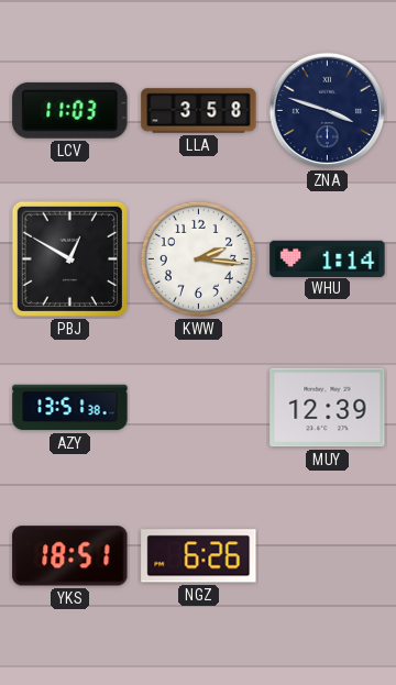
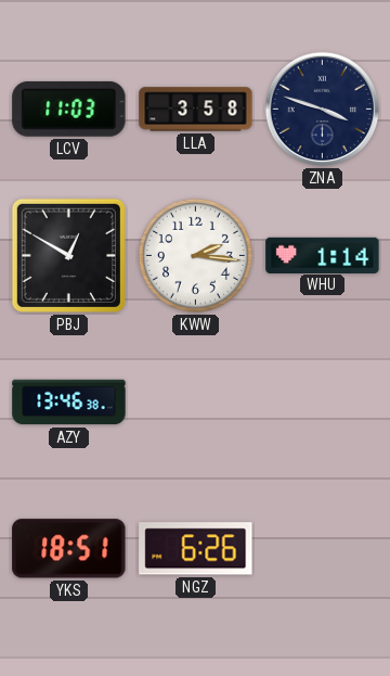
AZY: 13:51 -> 13:46 (69, 403)
MUY: 12:39 -> none (328, 408)
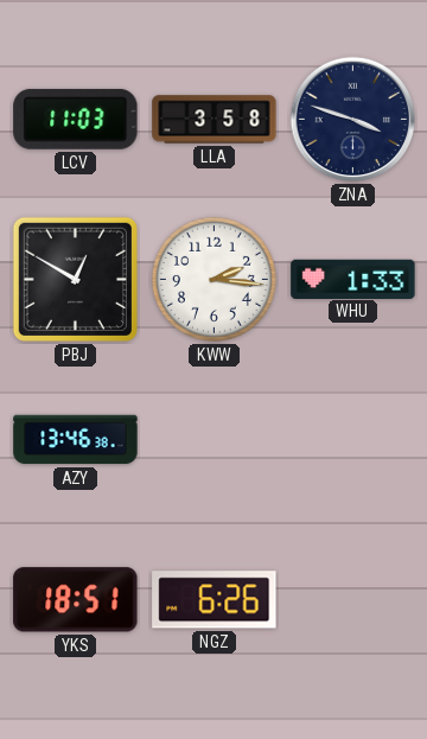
WHU: 1:14 -> 1:33 (353, 279)
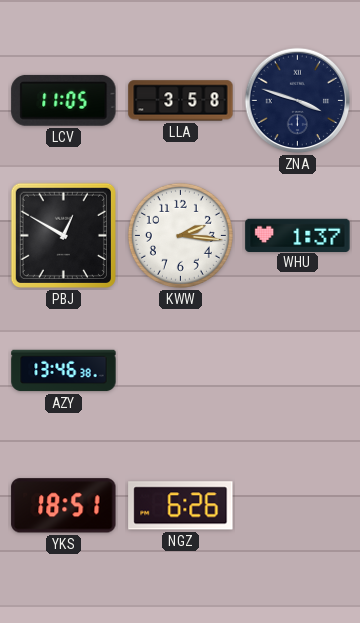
LCV: 11:03 -> 11:05 (64, 100)
WHU: 1:33 -> 1:37 (298, 235)
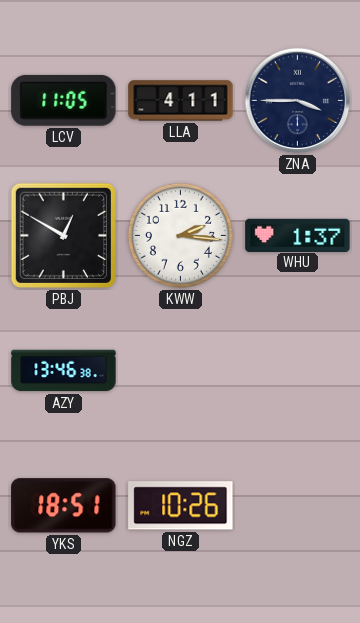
LLA: 3:58 -> 4:11 (181, 101)
ZNA: 3:48 -> 3:45 (298, 101)
NGZ: 6:26 -> 10:26 (181, 506)
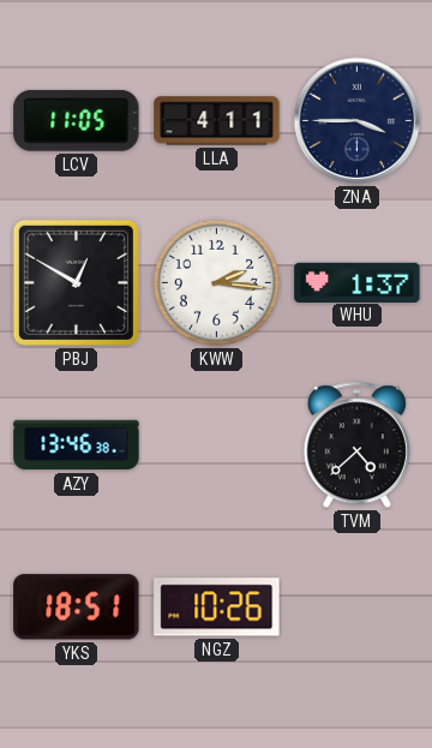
TVM: none -> 4:38 (356, 445)
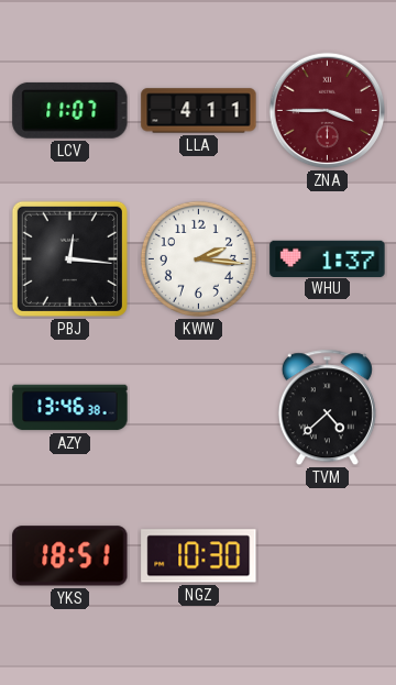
LCV: 11:05 -> 11:07 (70, 110)
ZNA dial: navy -> burgundy (328, 111)
PBJ: 12:50 -> 12:16 (69, 258)
NGZ: 10:26 -> 10:30 (199, 556)
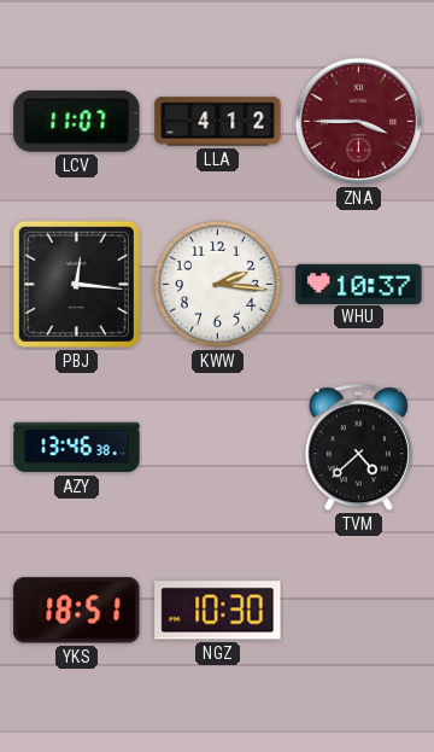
LLA: 4:11 -> 4:12 (218, 122)
WHU: 1:37 -> 10:37 (359, 284)
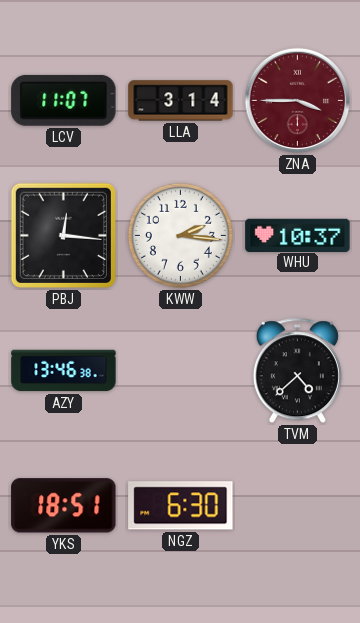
LLA: 4:12 -> 3:14 (181, 101)
NGZ: 10:30 -> 6:30 (181, 506)
